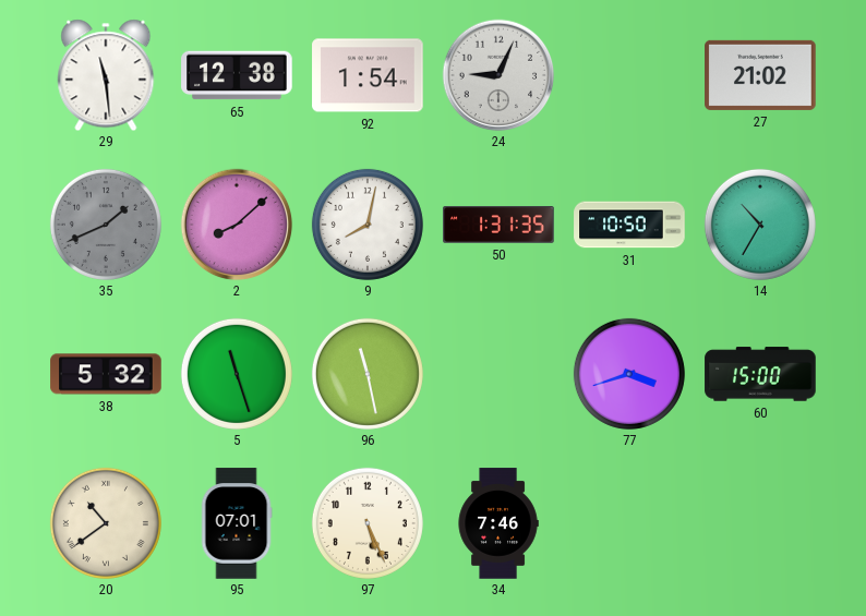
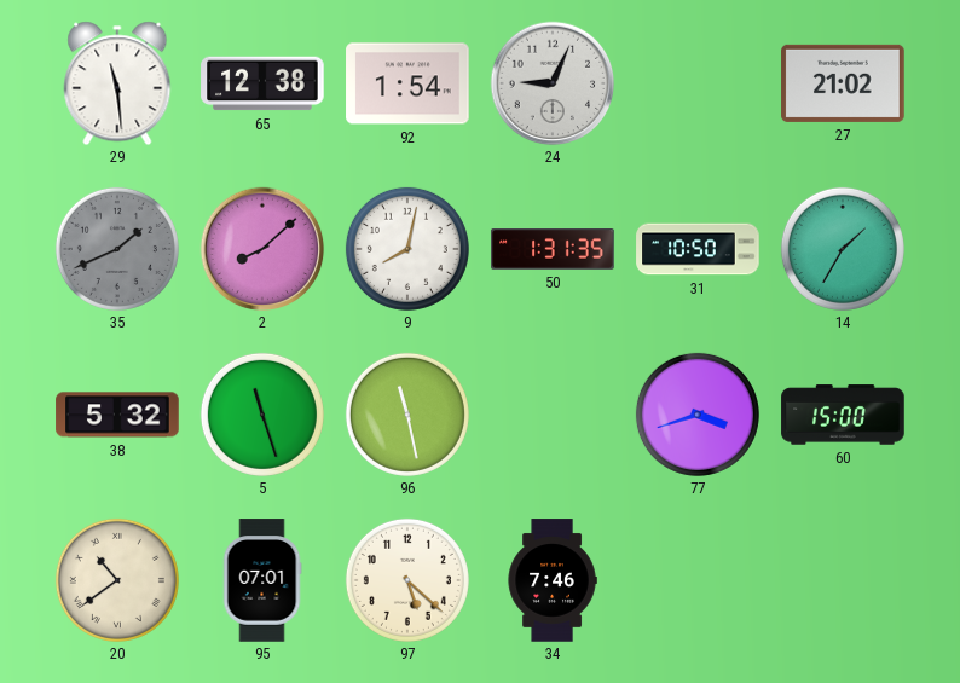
14: 10:35 -> 1:35 (843, 249)
97: 5:26 -> 5:22 (407, 580)
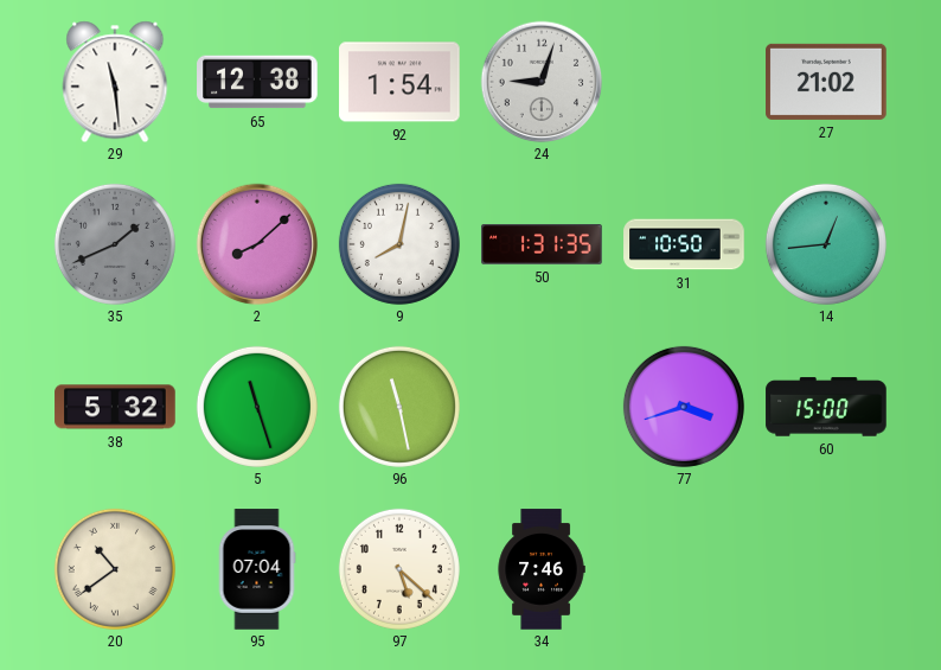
24: 9:04 -> 9:03 (542, 82)
14: 1:35 -> 12:44 (826, 244)
95: 07:01 -> 07:04 (257, 569)
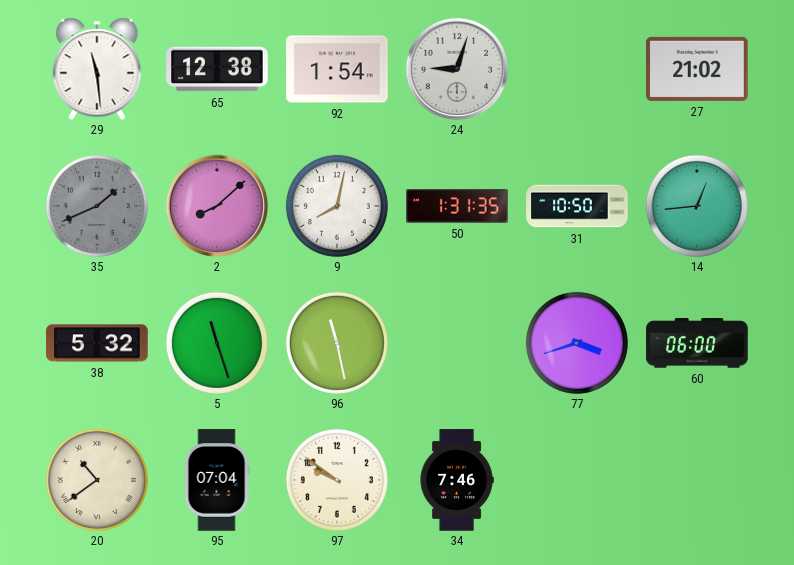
60: 15:00 -> 06:00 (697, 343)
97: 5:22 -> 9:51 (337, 480)
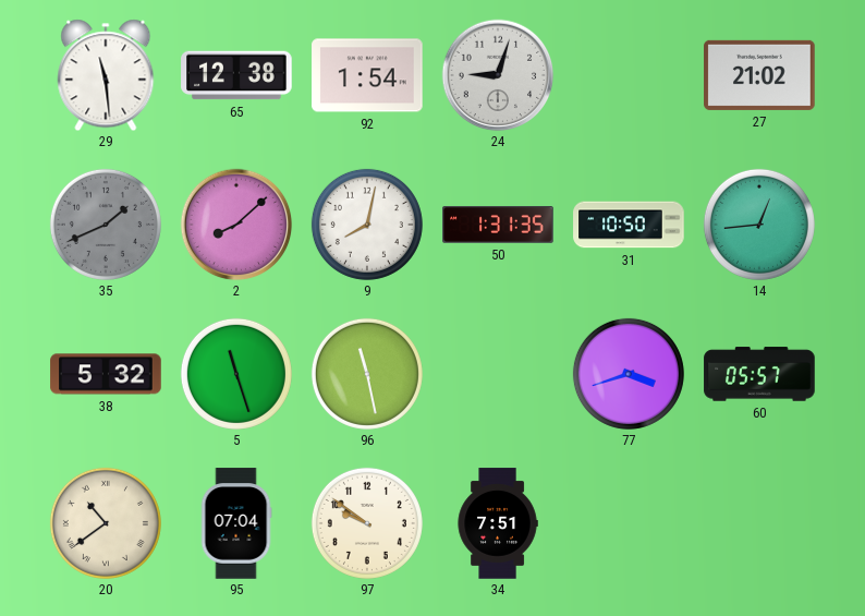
60: 06:00 -> 05:57 (759, 374)
34: 7:46 -> 7:51 (498, 523)
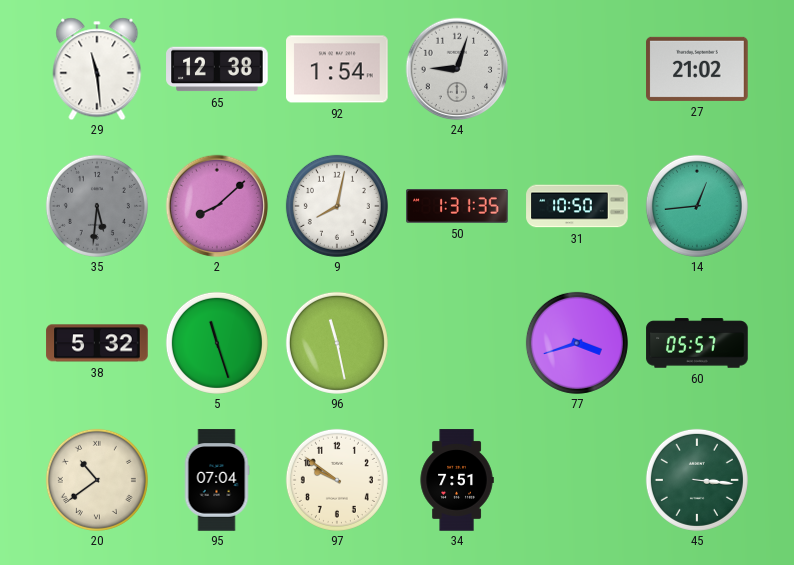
35: 1:41 -> 5:31 (97, 206)
45: none -> 3:16 (697, 480)
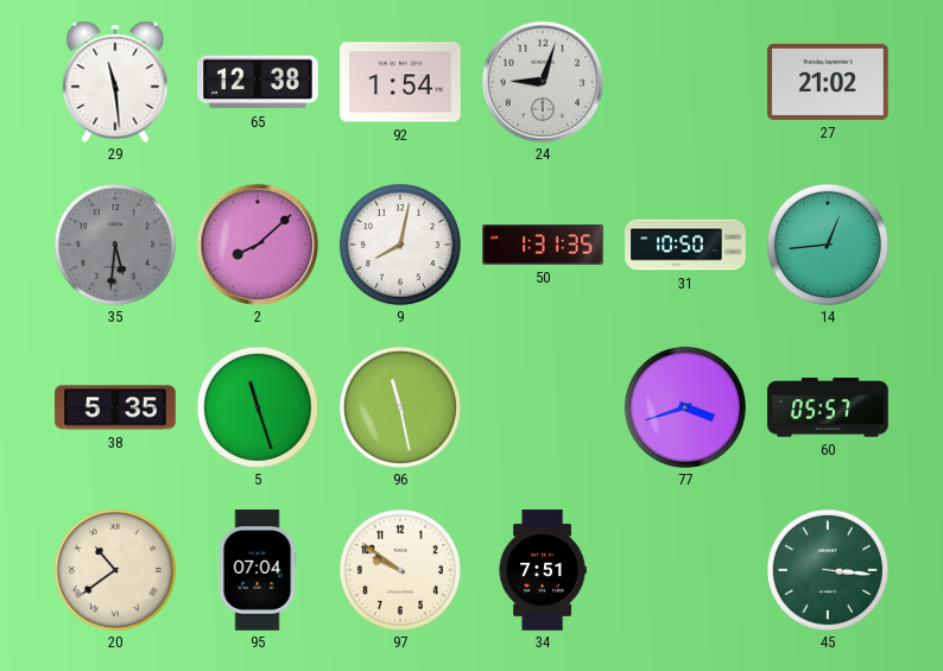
38: 5:32 -> 5:35 (115, 407)
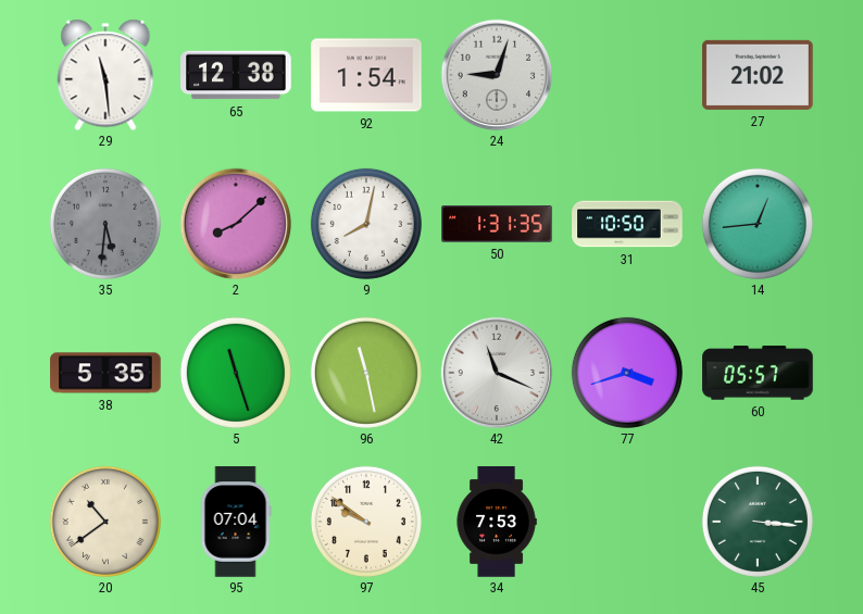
42: none -> 11:19 (497, 373)
34: 7:51 -> 7:53 (497, 522)
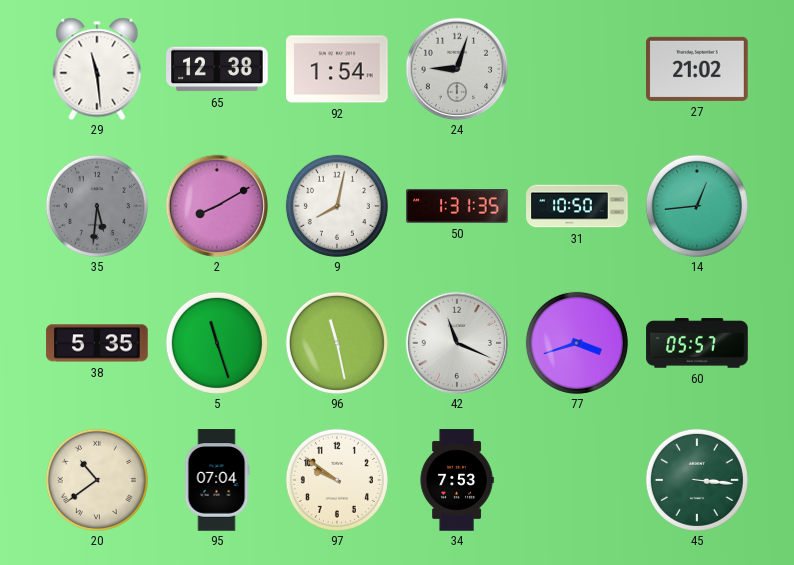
2: 8:08 -> 8:10 (217, 206)
